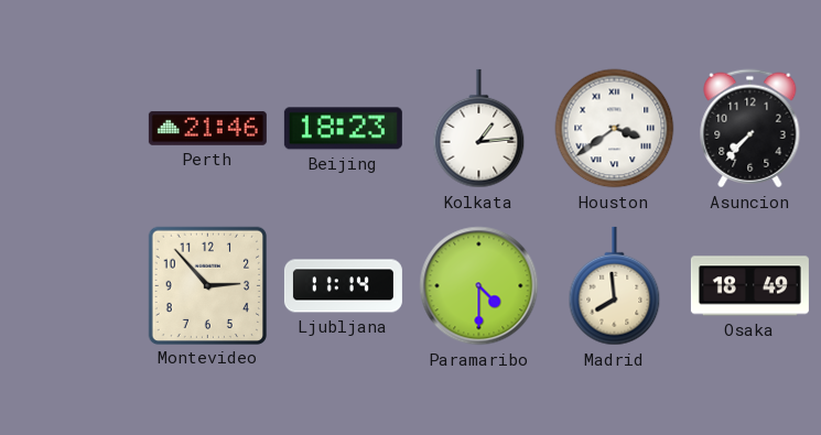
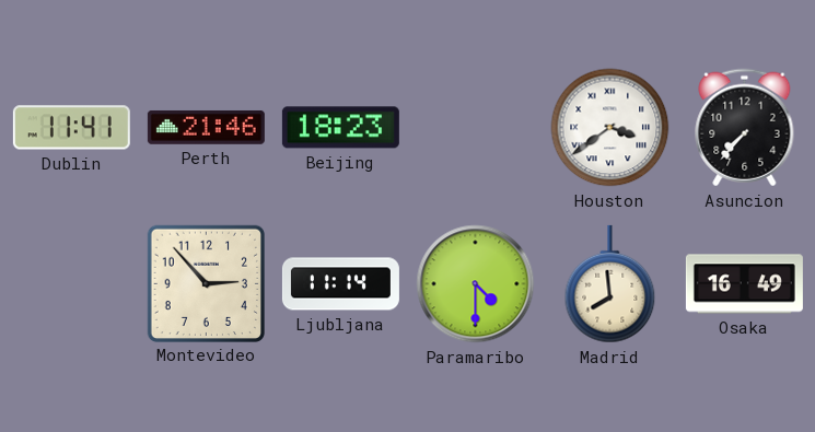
Dublin: none -> 11:41 (71, 128)
Kolkata: 1:14 -> none (479, 129)
Osaka: 18:49 -> 16:49 (744, 284)
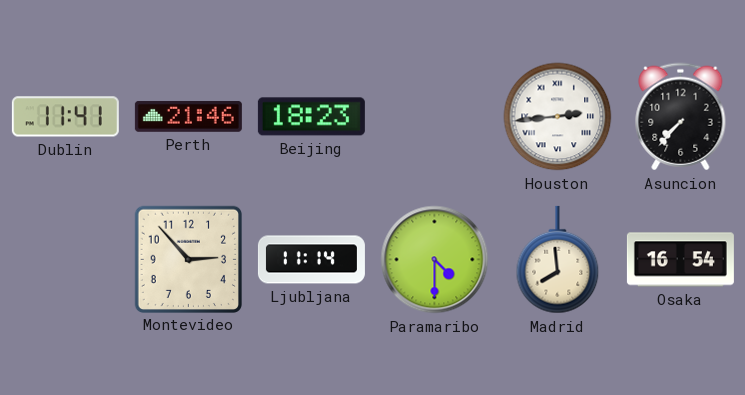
Houston: 3:39 -> 2:44 (558, 117)
Osaka: 16:49 -> 16:54 (680, 260)
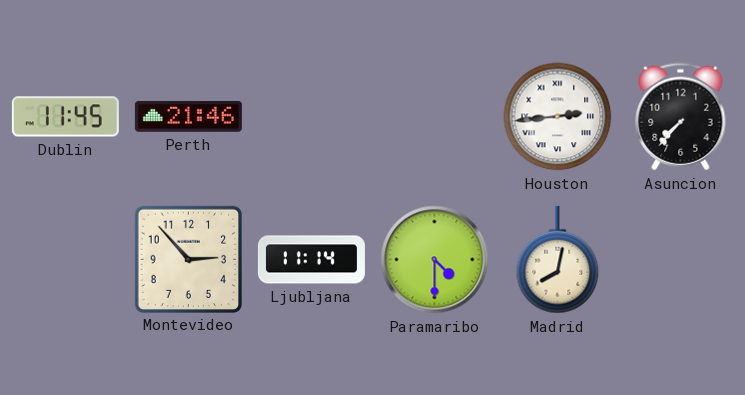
Dublin: 11:41 -> 11:45 (65, 117)
Beijing: 18:23 -> none (311, 117)
Madrid: 7:59 -> 8:02 (558, 260)
Osaka: 16:54 -> none (680, 260)
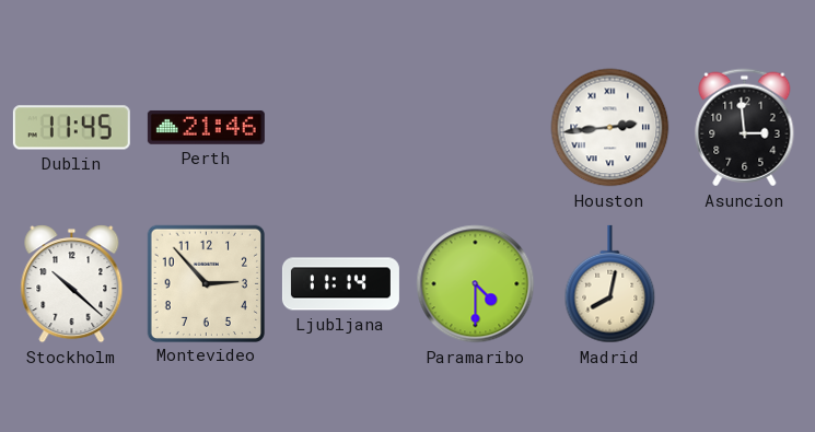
Asuncion: 7:37 -> 2:59 (745, 128)
Stockholm: none -> 10:22 (72, 284)
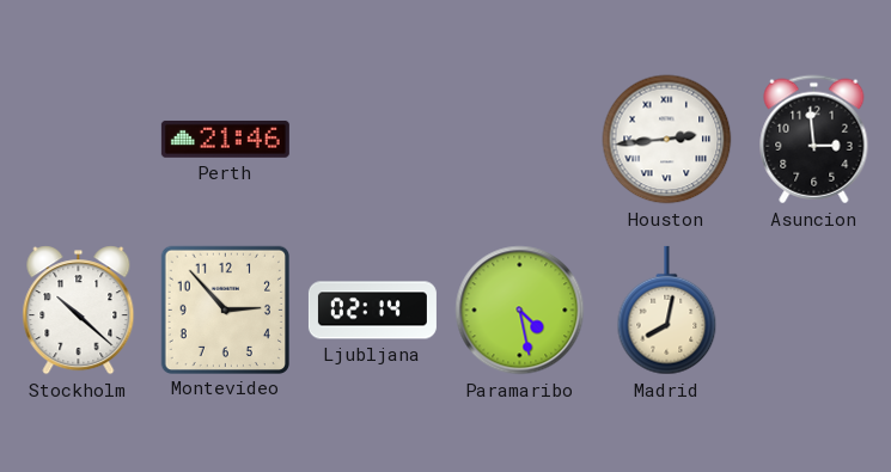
Dublin: 11:45 -> none (71, 128)
Ljubljana: 11:14 -> 02:14 (372, 311)
Paramaribo: 4:30 -> 4:28 (520, 311)
